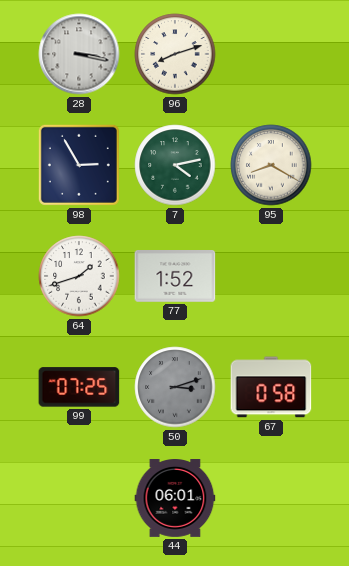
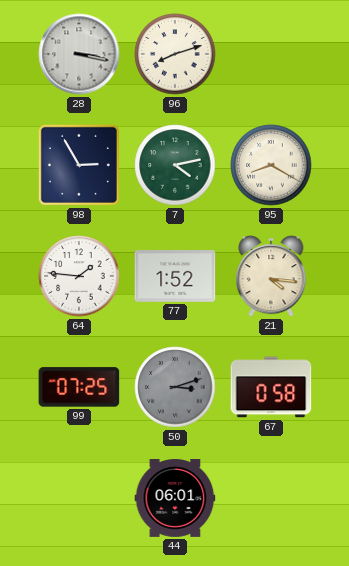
64: 1:42 -> 1:46 (79, 276)
21: none -> 4:16 (271, 276)
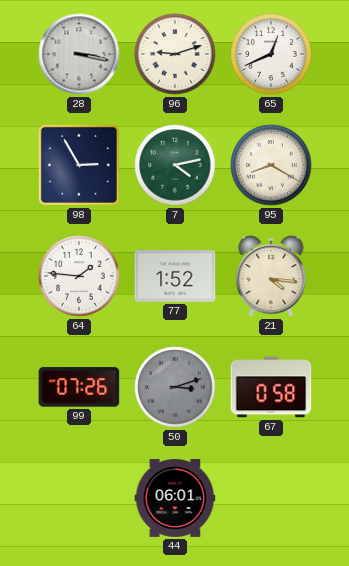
96: 8:12 -> 9:12 (175, 54)
65: none -> 12:41 (271, 54)
99: 07:25 -> 07:26 (79, 387)
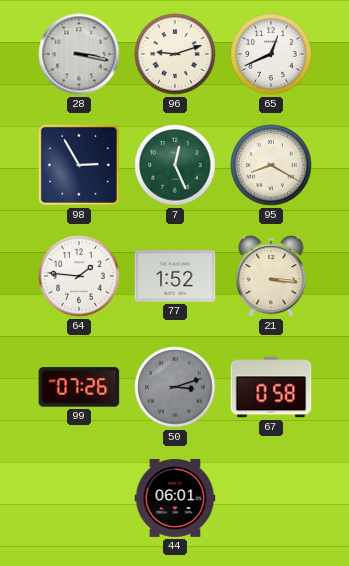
7: 4:13 -> 12:26 (175, 165)
21: 4:16 -> 3:16 (271, 276)
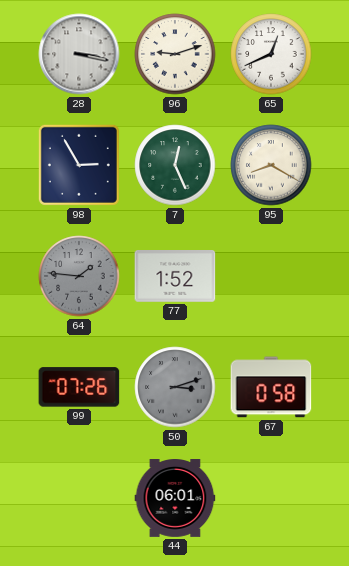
64 dial: white -> grey (79, 276)
21: 3:16 -> none (271, 276)
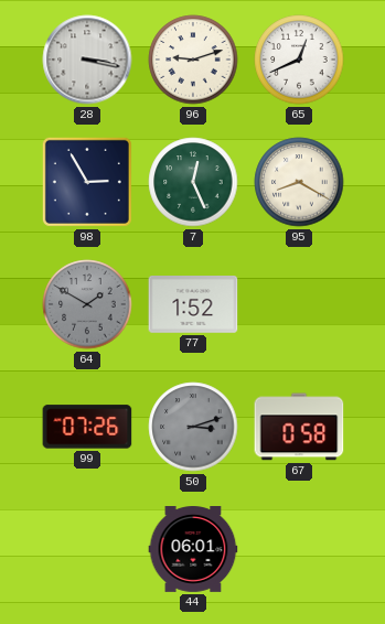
64: 1:46 -> 1:50 (87, 304)
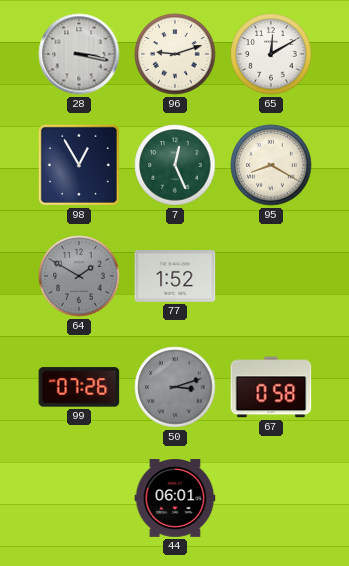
65: 12:41 -> 12:10 (271, 54)
98: 2:55 -> 12:55 (79, 165)
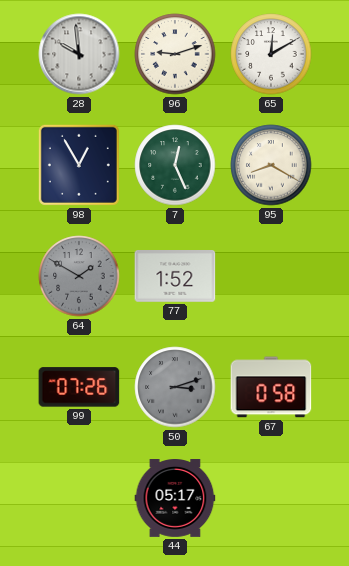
28: 3:17 -> 9:59 (79, 54)
44: 06:01 -> 05:17 (175, 499)
